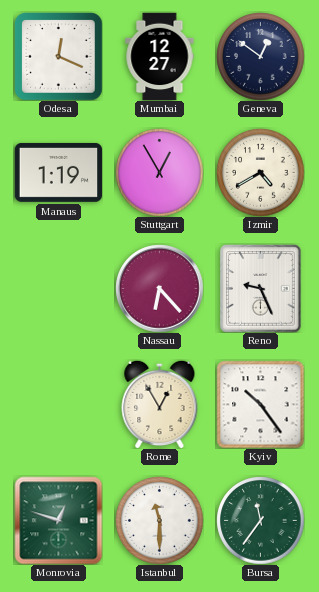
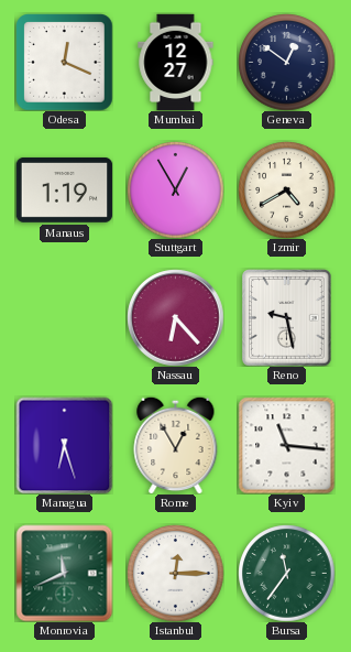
Reno: 9:26 -> 9:28 (287, 317)
Managua: none -> 6:27 (64, 445)
Kyiv: 10:24 -> 11:16 (286, 445)
Monrovia: 12:48 -> 11:41 (64, 573)
Istanbul: 11:30 -> 12:15 (175, 573)
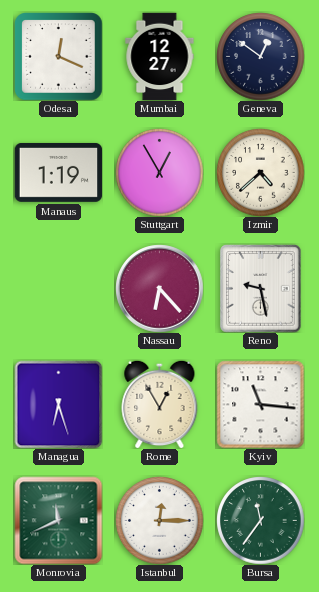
Izmir: 4:40 -> 4:38 (260, 172)
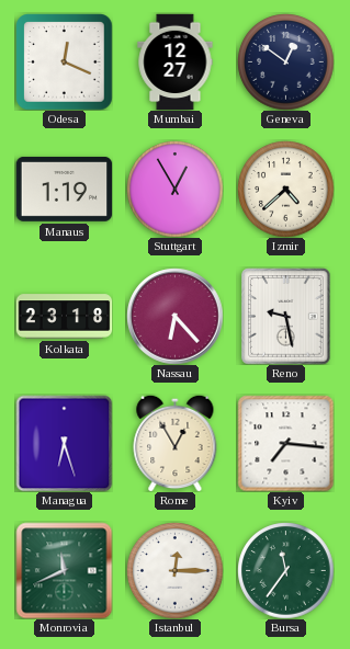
Kolkata: none -> 23:18 (64, 317)
Kyiv: 11:16 -> 7:16 (285, 443)
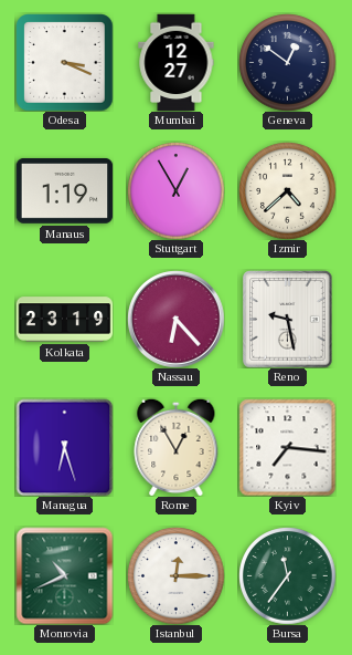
Odesa: 12:19 -> 3:19 (64, 62)
Kolkata: 23:18 -> 23:19 (64, 320)
Monrovia: 11:41 -> 10:41 (64, 575)
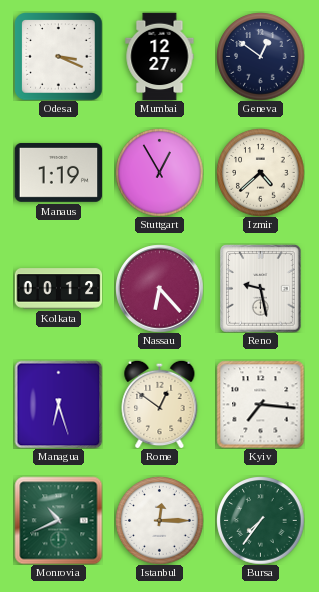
Kolkata: 23:19 -> 00:12 (58, 289)
Rome: 12:55 -> 12:51 (160, 404)
Bursa: 11:36 -> 7:36 (260, 520)
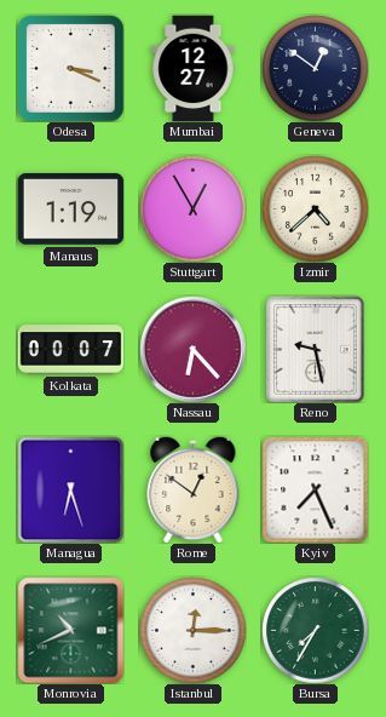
Kolkata: 00:12 -> 00:07 (70, 350)
Kyiv: 7:16 -> 7:26 (315, 489)
Bursa: 7:36 -> 7:35 (315, 630)
